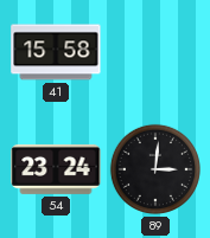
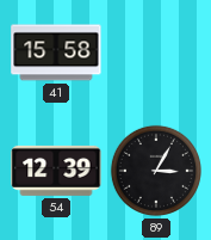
54: 23:24 -> 12:39 (56, 171)
89: 3:01 -> 3:05 (156, 171)
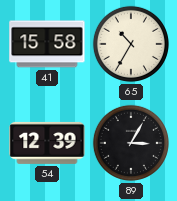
65: none -> 10:35 (131, 44)
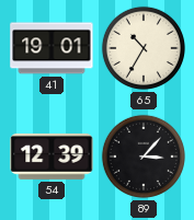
41: 15:58 -> 19:01 (52, 48)
89: 3:05 -> 3:07 (144, 157)
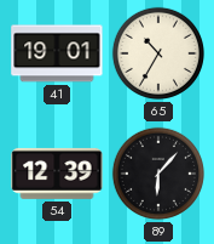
89: 3:07 -> 6:07 (158, 174)
